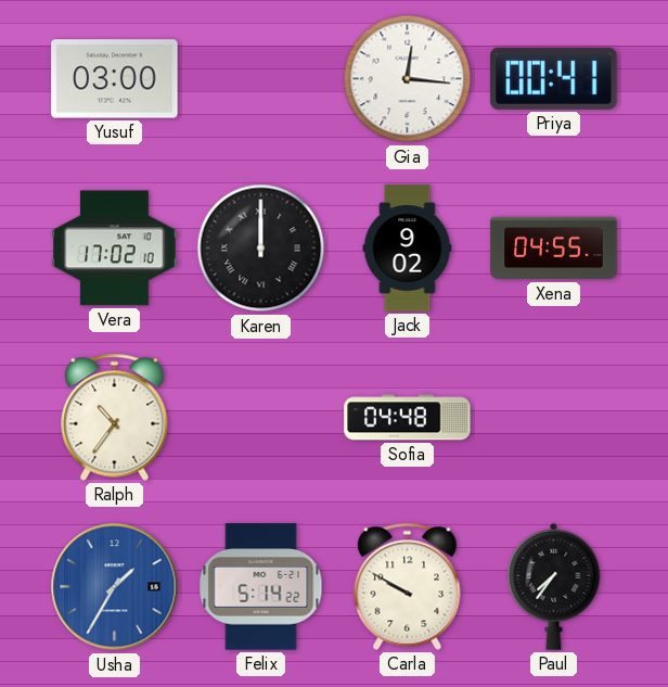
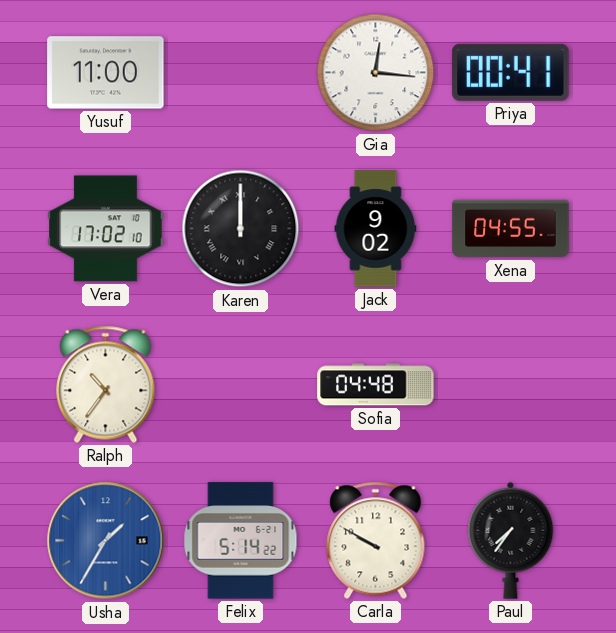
Yusuf: 03:00 -> 11:00 (106, 73)
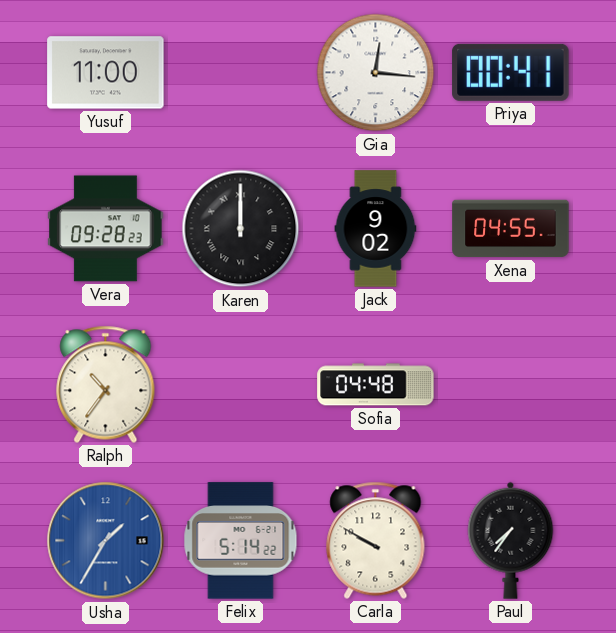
Vera: 17:02 -> 09:28 (106, 229)
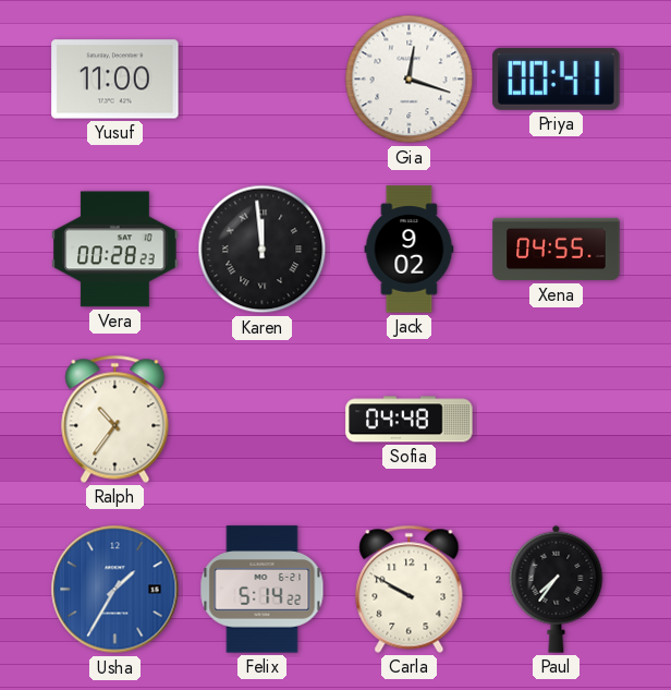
Gia: 12:16 -> 12:18 (410, 80)
Vera: 09:28 -> 00:28 (115, 250)
Karen: 12:00 -> 11:59 (263, 250)
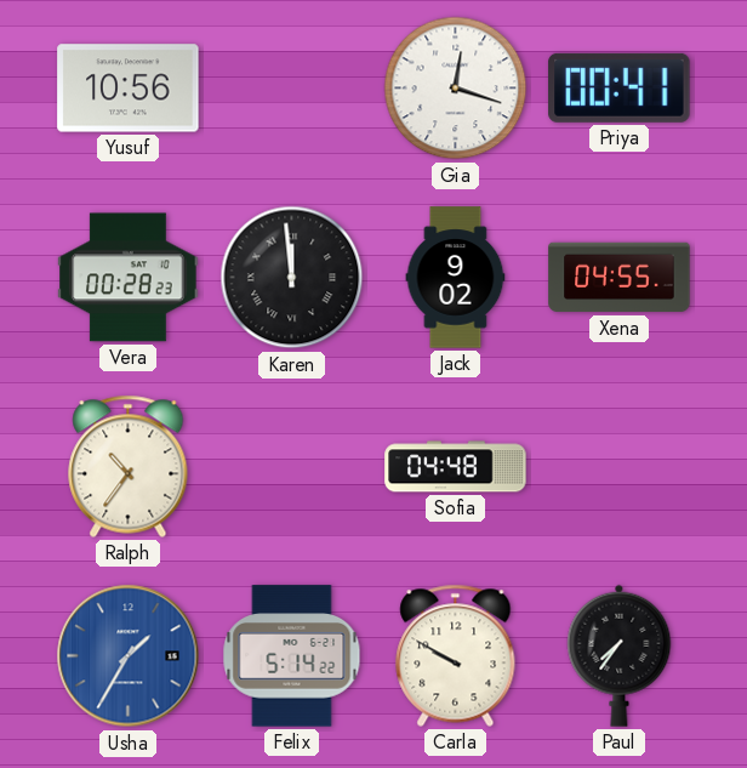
Yusuf: 11:00 -> 10:56 (129, 89)
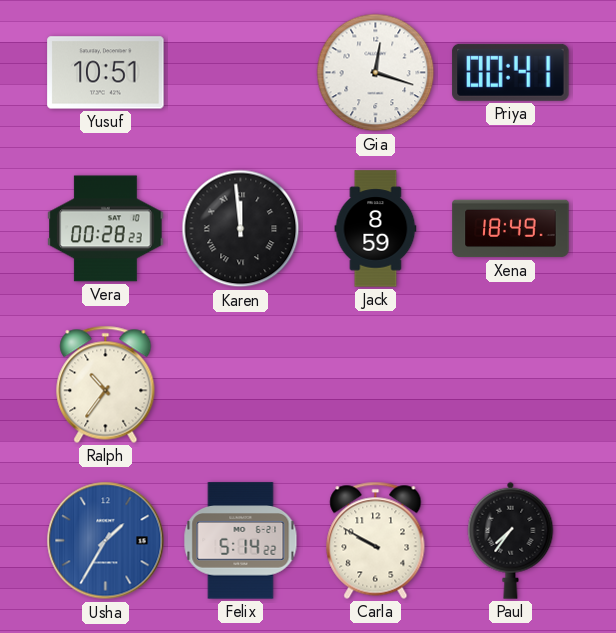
Yusuf: 10:56 -> 10:51 (106, 73)
Jack: 9:02 -> 8:59 (376, 229)
Xena: 04:55 -> 18:49 (511, 229)
Sofia: 04:48 -> none (456, 467)
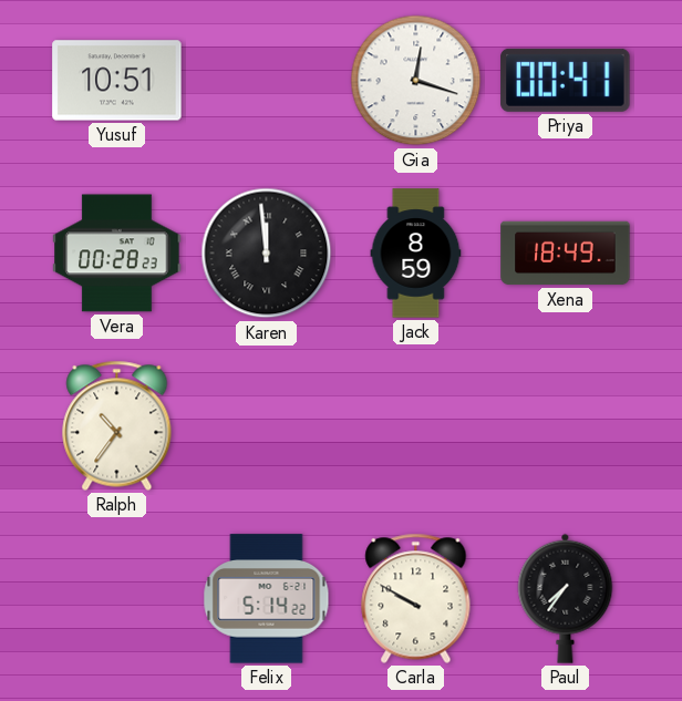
Usha: 1:35 -> none (106, 541)
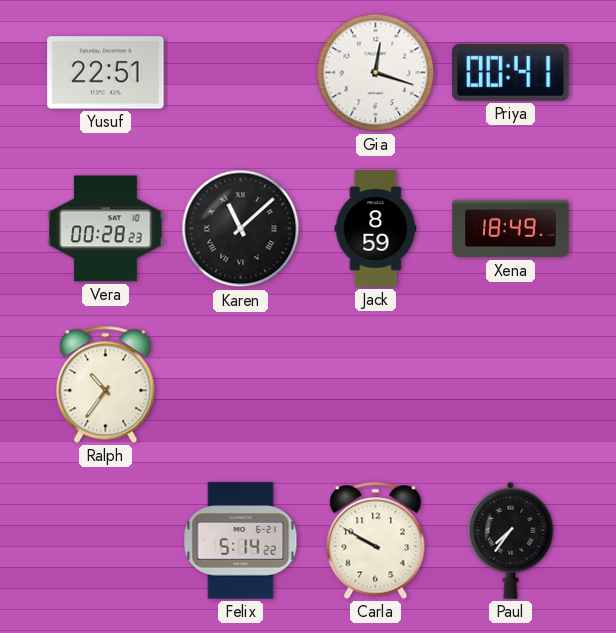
Yusuf: 10:51 -> 22:51 (106, 73)
Karen: 11:59 -> 11:08 (241, 229)
